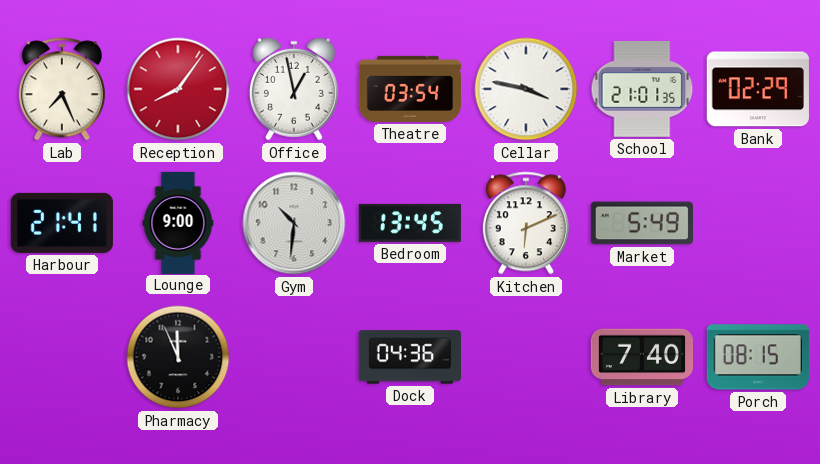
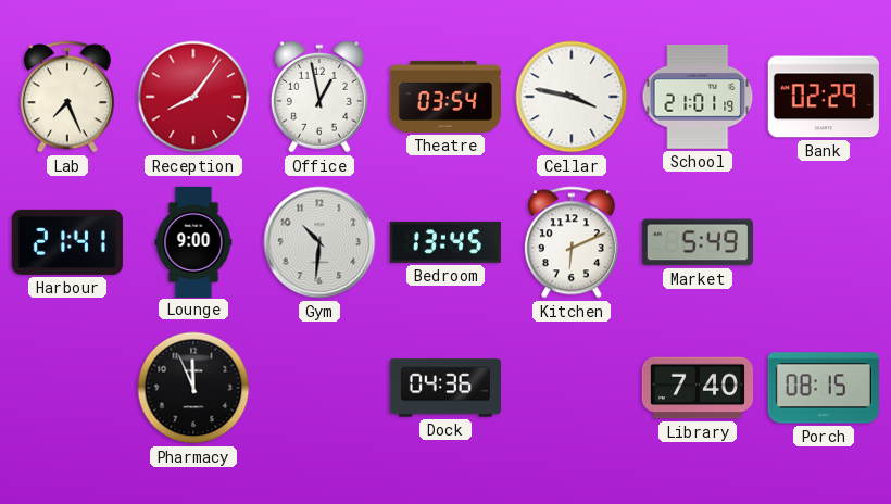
School: 21:01:35 -> 21:01:19 (698, 97)
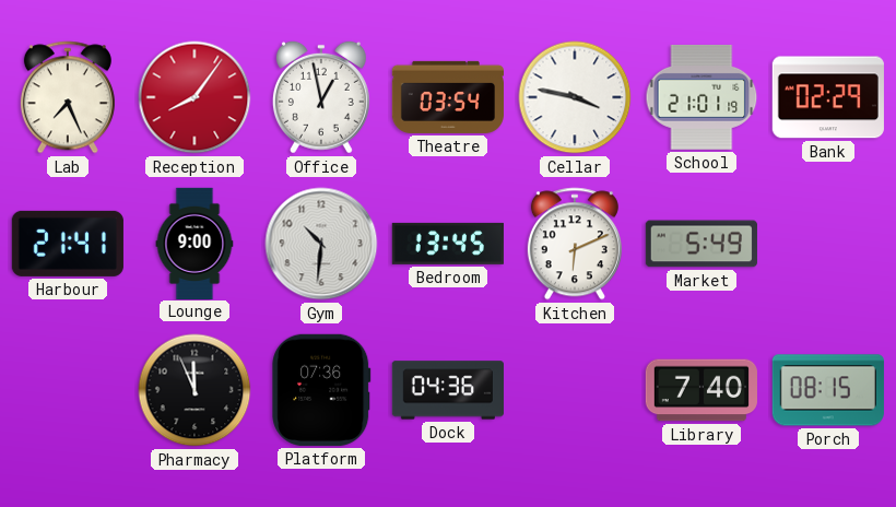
Platform: none -> 07:36 (321, 390)
